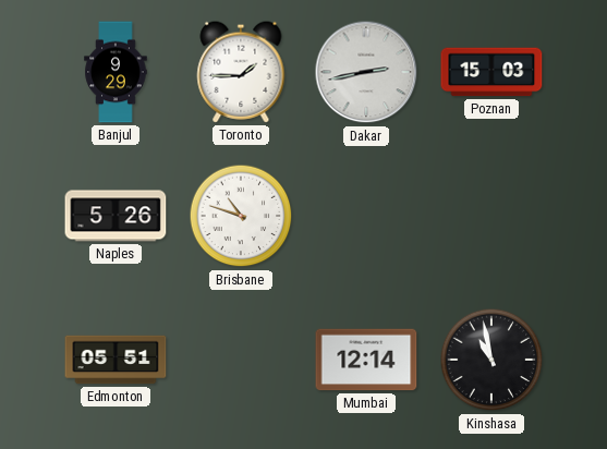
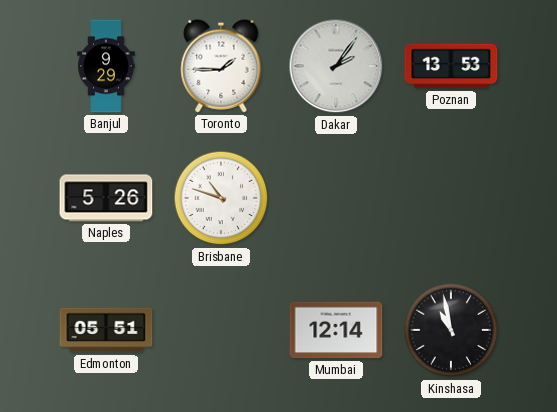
Dakar: 2:43 -> 2:06 (336, 66)
Poznan: 15:03 -> 13:53 (451, 66)
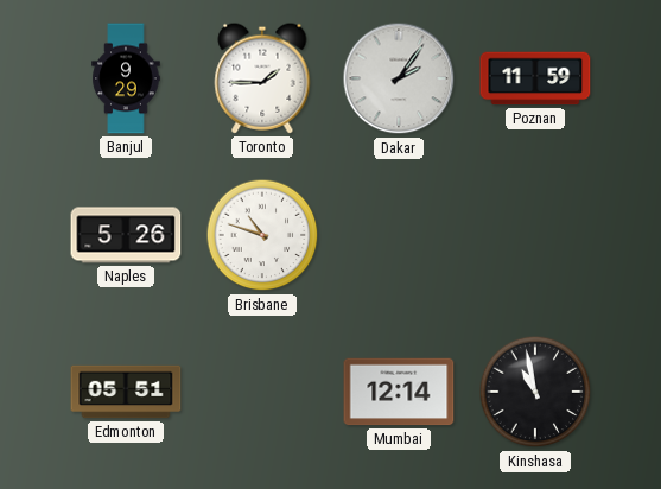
Poznan: 13:53 -> 11:59 (535, 78)
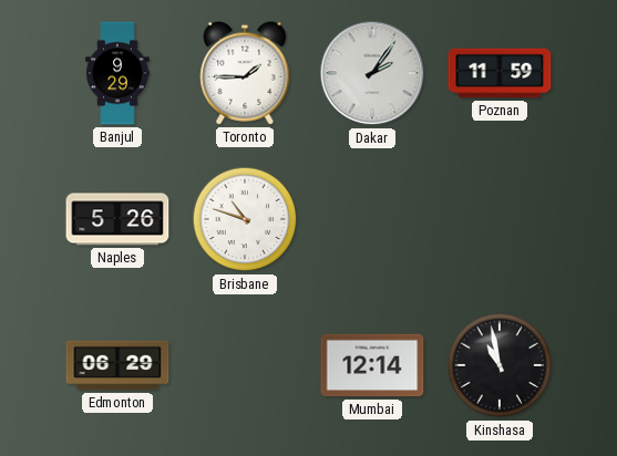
Edmonton: 05:51 -> 06:29 (117, 365)
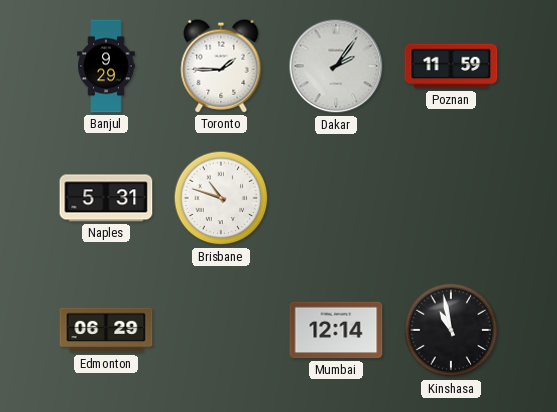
Naples: 5:26 -> 5:31 (106, 198)
